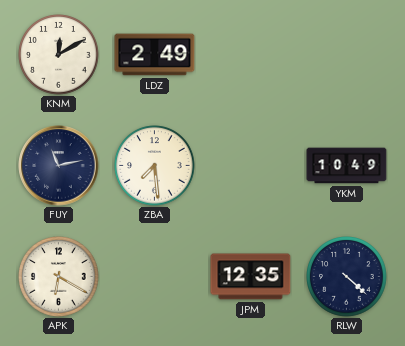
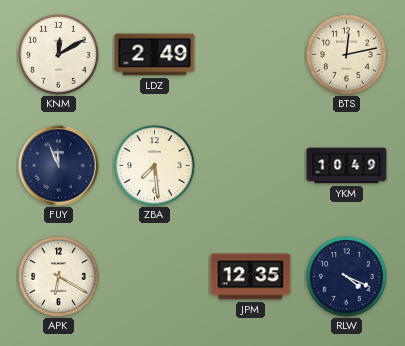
BTS: none -> 12:13 (347, 55)
FUY: 11:13 -> 11:56 (59, 166)
RLW: 4:22 -> 4:19 (347, 277)
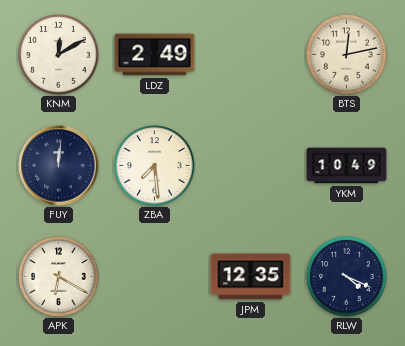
FUY: 11:56 -> 12:01 (59, 166)
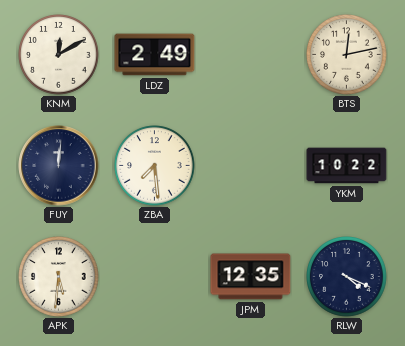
YKM: 10:49 -> 10:22 (347, 166)
APK: 6:20 -> 5:31 (59, 277)
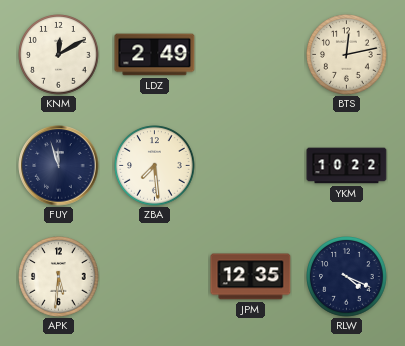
FUY: 12:01 -> 11:57 (59, 166)
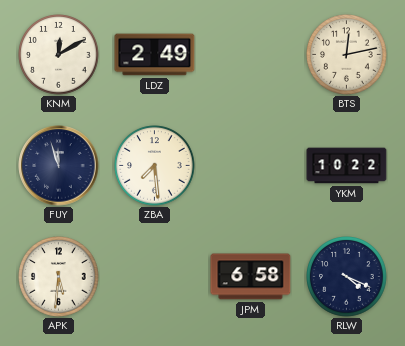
JPM: 12:35 -> 6:58 (251, 277)
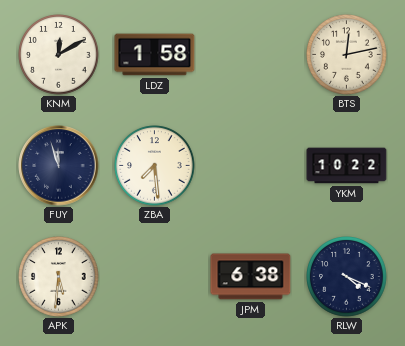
LDZ: 2:49 -> 1:58 (155, 55)
JPM: 6:58 -> 6:38 (251, 277)
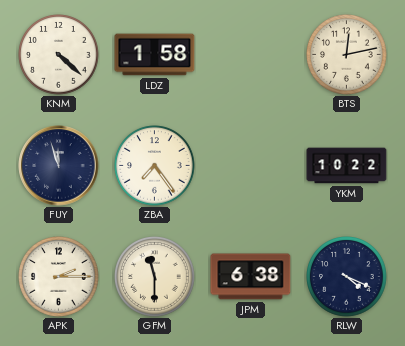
KNM: 12:10 -> 4:22 (59, 55)
ZBA: 7:29 -> 7:24 (155, 166)
APK: 5:31 -> 2:15 (59, 277)
GFM: none -> 11:30 (155, 277)
